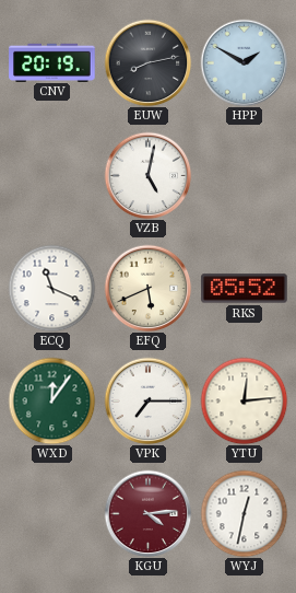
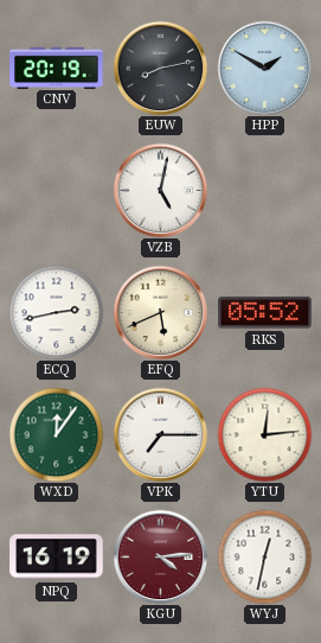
ECQ: 11:19 -> 2:43 (56, 312)
NPQ: none -> 16:19 (57, 558)
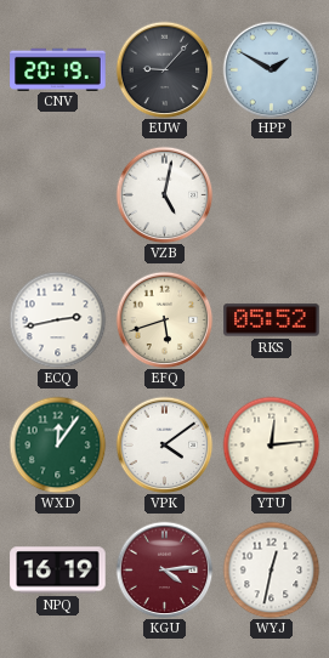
EUW: 8:13 -> 9:07 (164, 69)
EFQ: 5:41 -> 5:42 (164, 319)
VPK: 7:15 -> 4:09 (164, 444)
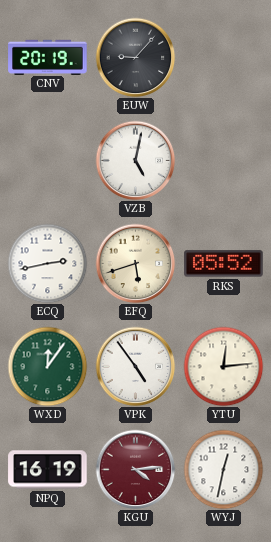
HPP: 1:50 -> none (271, 69)
VPK: 4:09 -> 4:54 (135, 366)
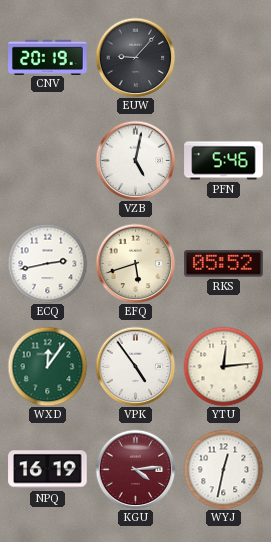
PFN: none -> 5:46 (224, 161)
